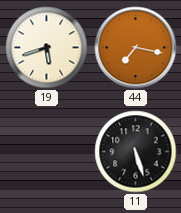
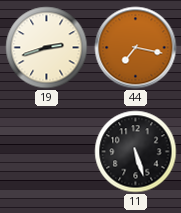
19: 5:42 -> 2:42 (47, 48)
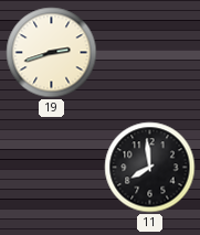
44: 7:17 -> none (136, 48)
11: 5:27 -> 7:59 (150, 168)
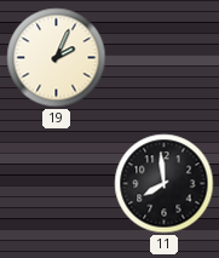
19: 2:42 -> 2:04 (57, 58)
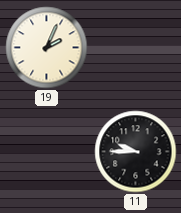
11: 7:59 -> 9:45 (136, 152)
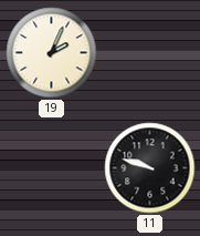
11: 9:45 -> 9:48 (150, 168)
